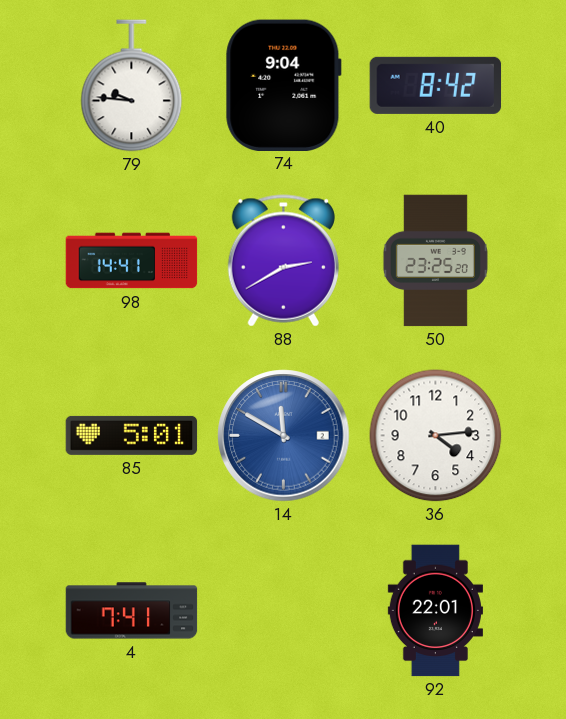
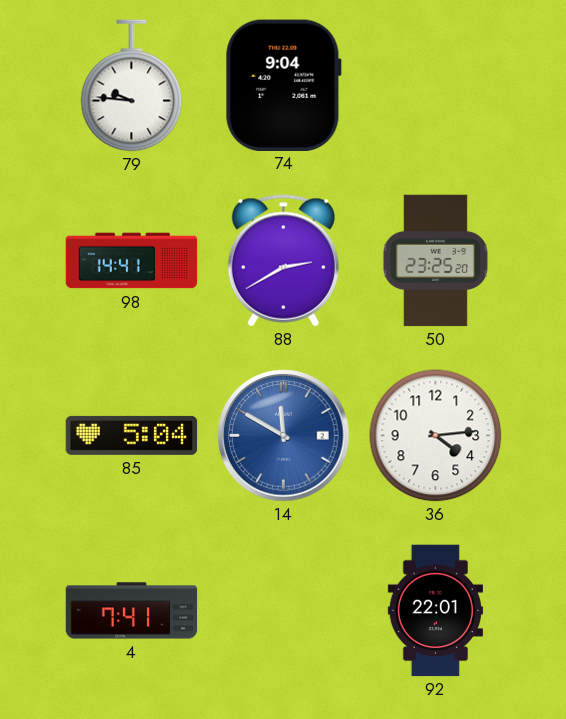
40: 8:42 -> none (436, 85)
85: 5:01 -> 5:04 (132, 435)
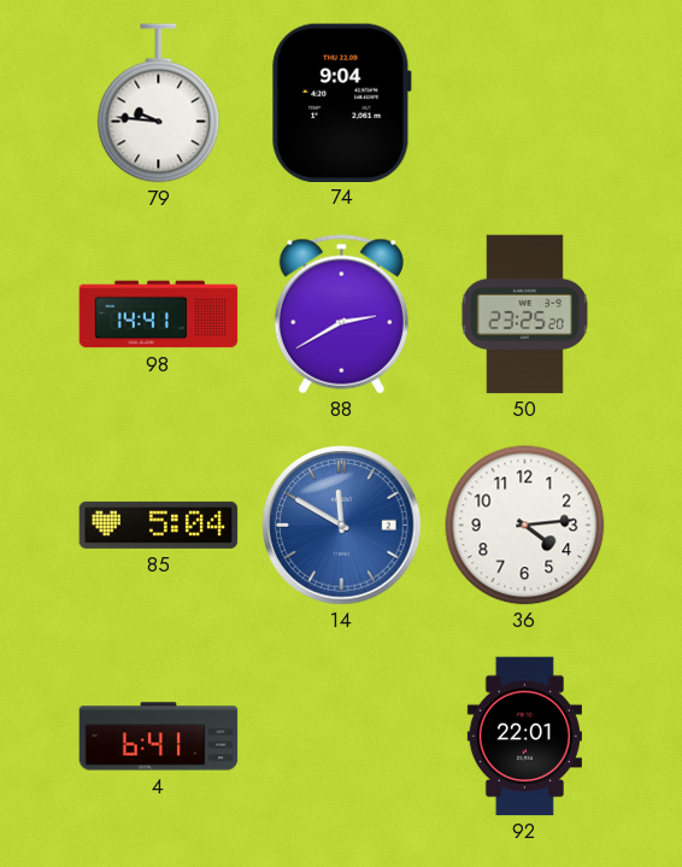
4: 7:41 -> 6:41 (159, 737)
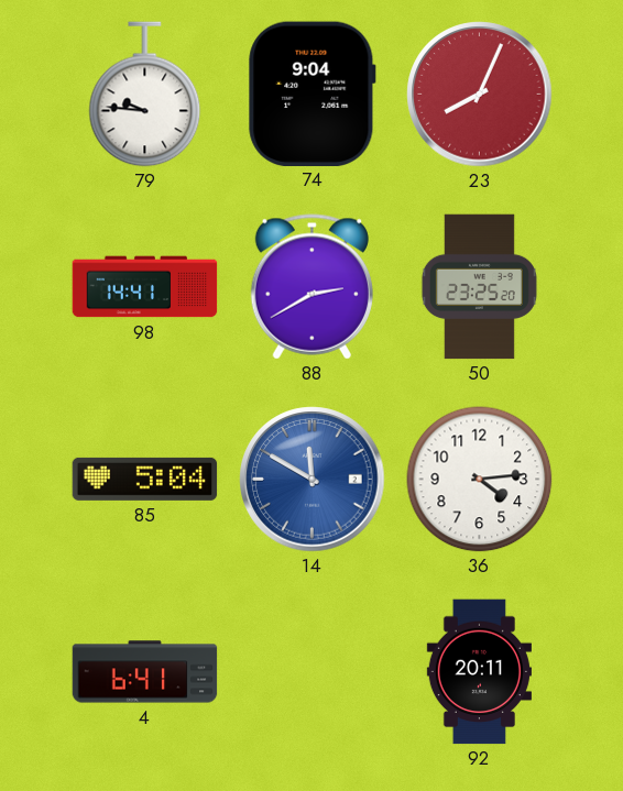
23: none -> 8:04 (480, 95)
92: 22:01 -> 20:11 (479, 672)
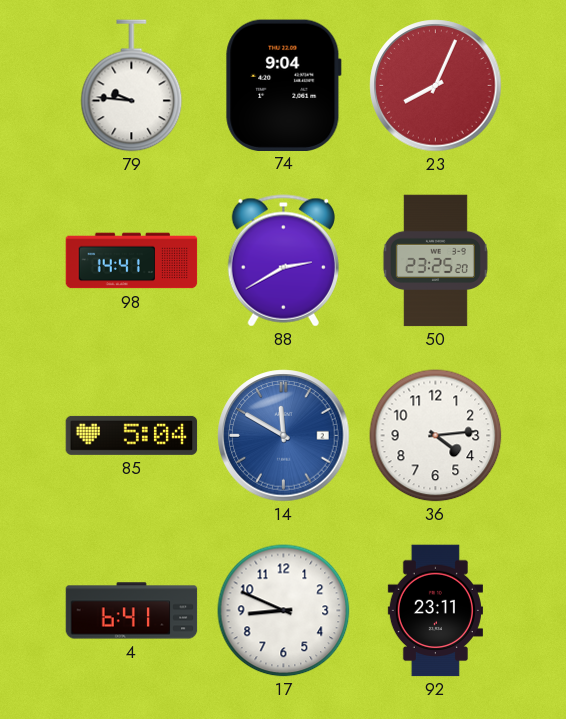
17: none -> 8:49 (284, 611)
92: 20:11 -> 23:11 (435, 611)
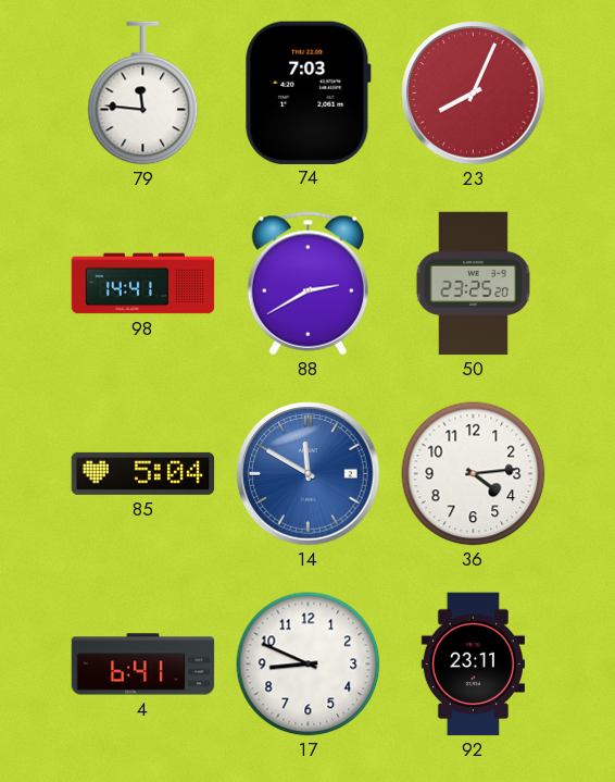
79: 9:46 -> 11:46 (143, 94)
74: 9:04 -> 7:03 (307, 92)
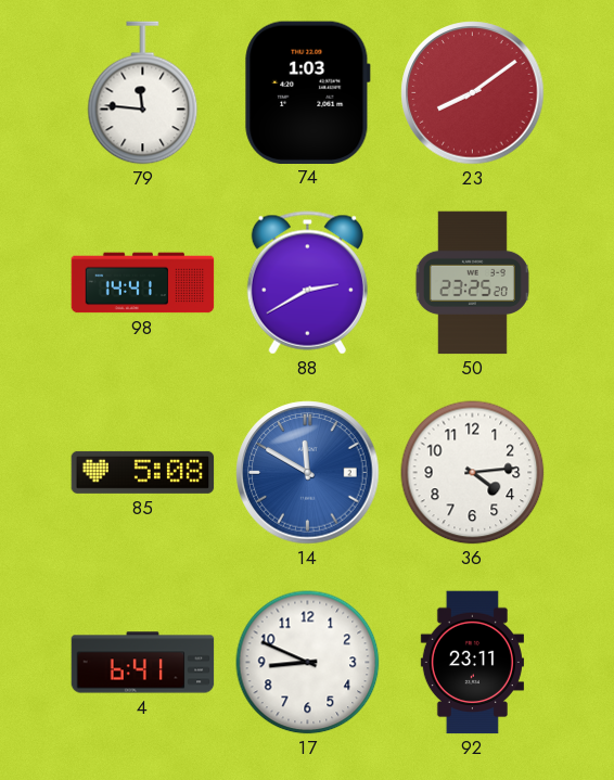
74: 7:03 -> 1:03 (307, 92)
23: 8:04 -> 8:09 (473, 93)
85: 5:04 -> 5:08 (143, 472)
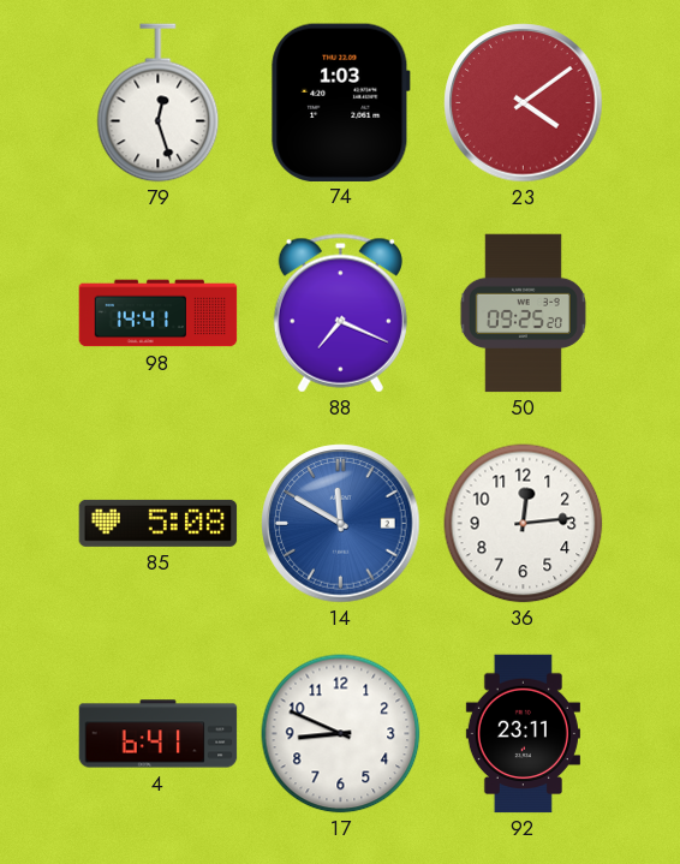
79: 11:46 -> 12:27 (159, 103)
23: 8:09 -> 4:09 (524, 103)
88: 2:40 -> 7:19 (340, 314)
50: 23:25 -> 09:25 (523, 314)
36: 4:14 -> 12:14 (524, 524)
